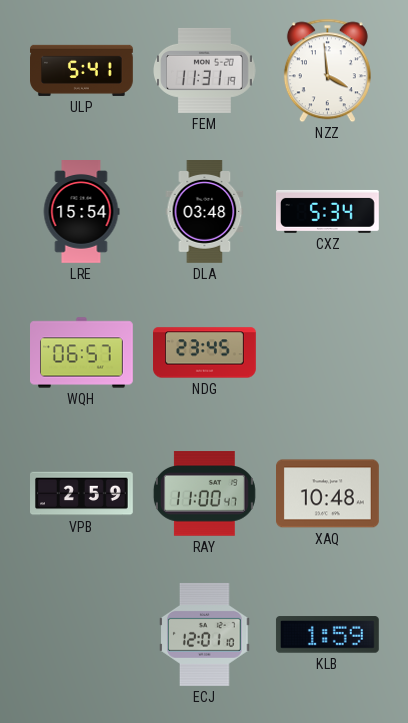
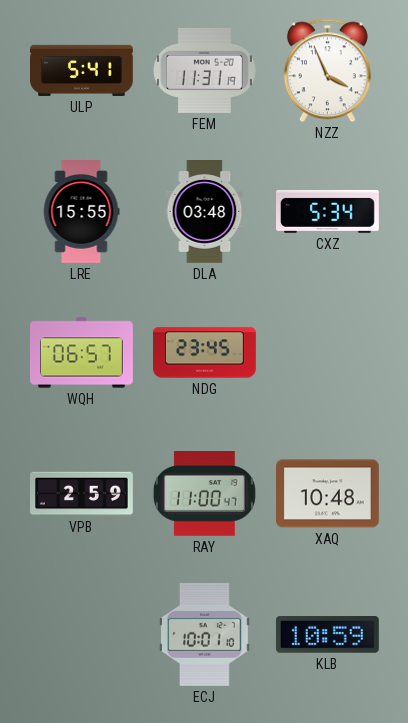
NZZ: 3:59 -> 3:56 (327, 71)
LRE: 15:54 -> 15:55 (81, 212)
ECJ: 12:01 -> 10:01 (205, 634)
KLB: 1:59 -> 10:59 (327, 635)
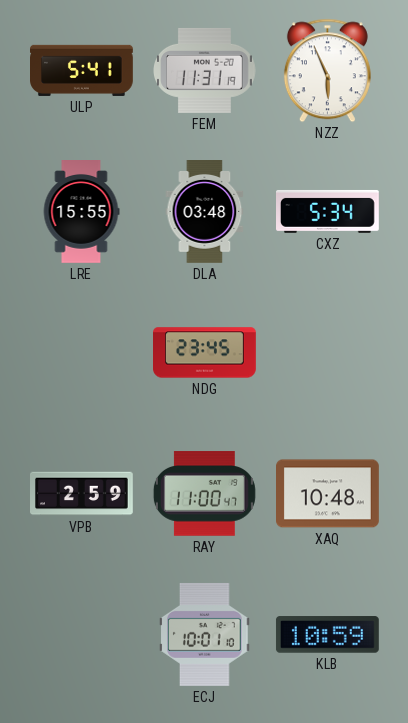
NZZ: 3:56 -> 5:56 (327, 71)
WQH: 06:57 -> none (82, 353)
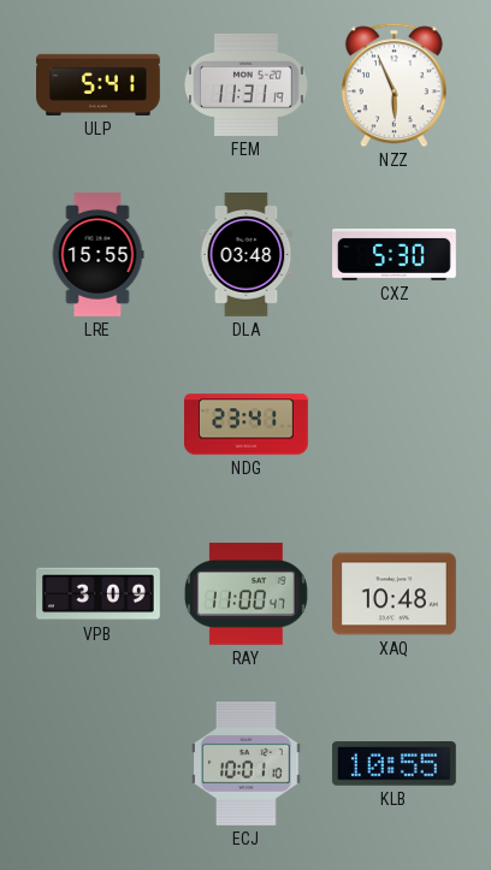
CXZ: 5:34 -> 5:30 (395, 254)
NDG: 23:45 -> 23:41 (247, 425)
VPB: 2:59 -> 3:09 (99, 594)
KLB: 10:59 -> 10:55 (394, 764)
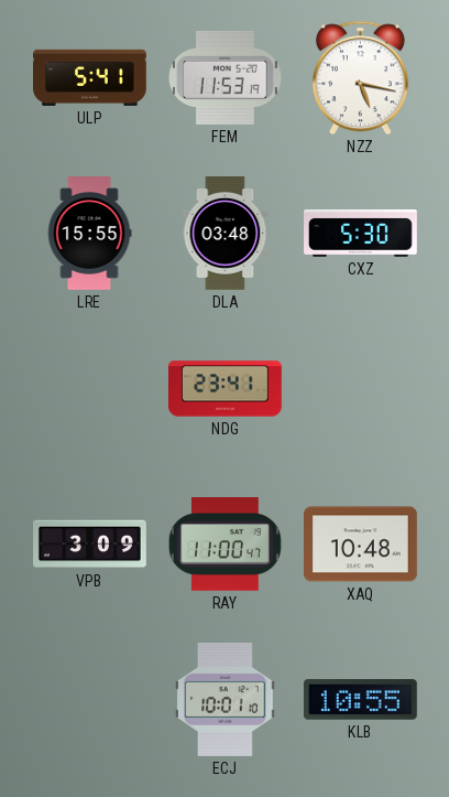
FEM: 11:31 -> 11:53 (226, 77)
NZZ: 5:56 -> 5:17 (360, 78)
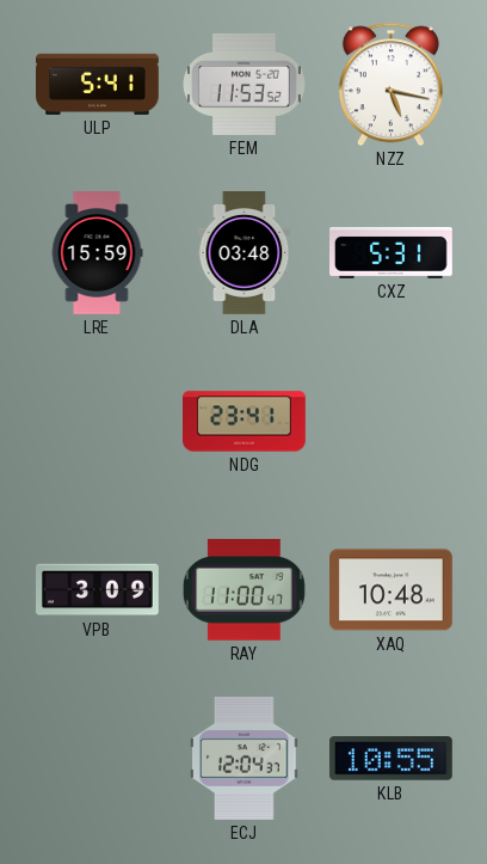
FEM: 11:53:19 -> 11:53:52 (245, 84)
LRE: 15:55 -> 15:59 (97, 253)
CXZ: 5:30 -> 5:31 (392, 252)
ECJ: 10:01 -> 12:04 (245, 758)
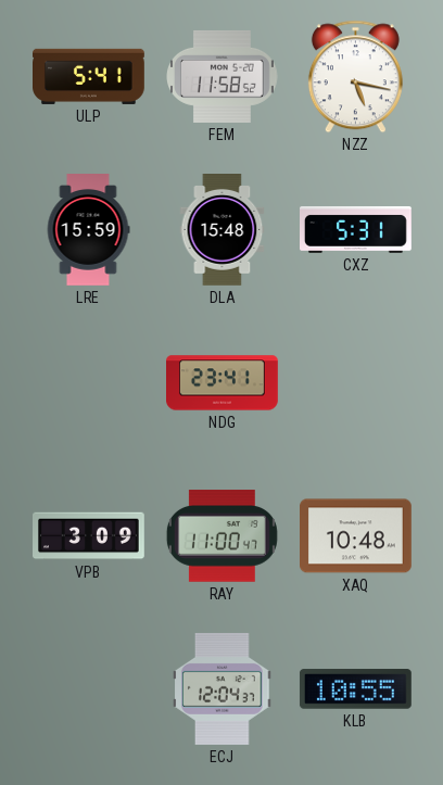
FEM: 11:53 -> 11:58 (223, 76)
DLA: 03:48 -> 15:48 (223, 230)
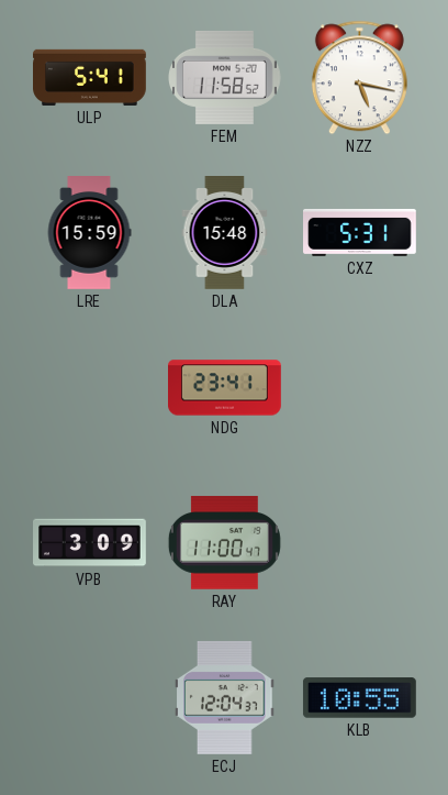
XAQ: 10:48 -> none (356, 536)
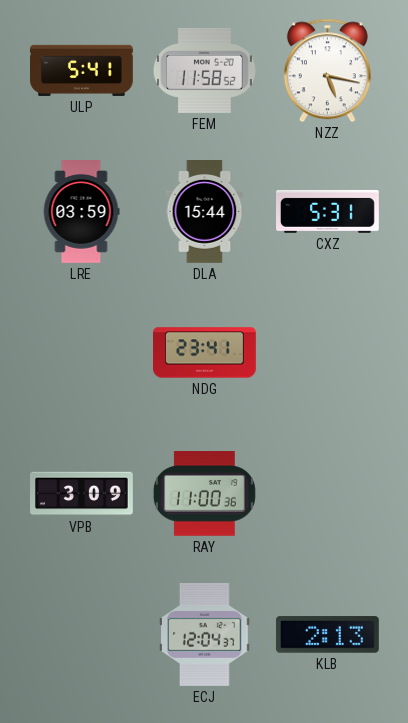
LRE: 15:59 -> 03:59 (81, 212)
DLA: 15:48 -> 15:44 (205, 212)
RAY: 11:00:47 -> 11:00:36 (204, 494)
KLB: 10:55 -> 2:13 (327, 635)
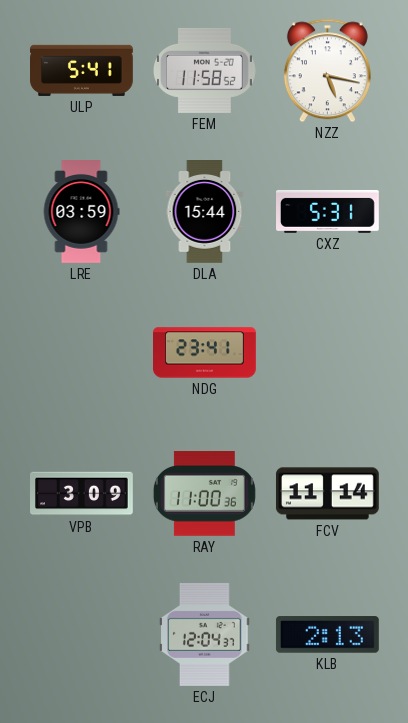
FCV: none -> 11:14 (327, 494)
